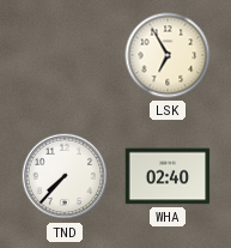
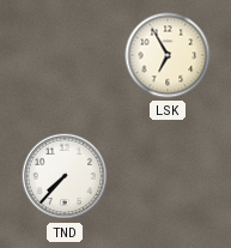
WHA: 02:40 -> none (168, 176)
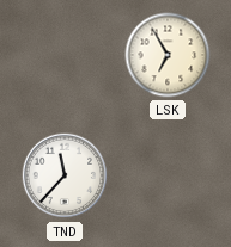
TND: 7:37 -> 11:37 (65, 175)
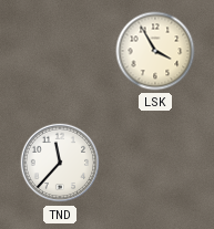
LSK: 6:55 -> 3:55 (155, 51)
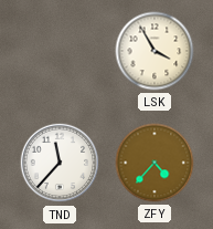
ZFY: none -> 4:37 (155, 163)
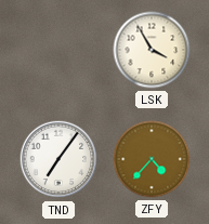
TND: 11:37 -> 7:06 (58, 159)
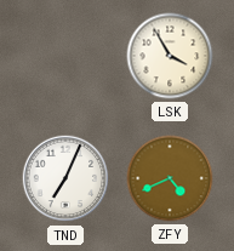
TND: 7:06 -> 7:04 (65, 178)
ZFY: 4:37 -> 4:41 (170, 178)
